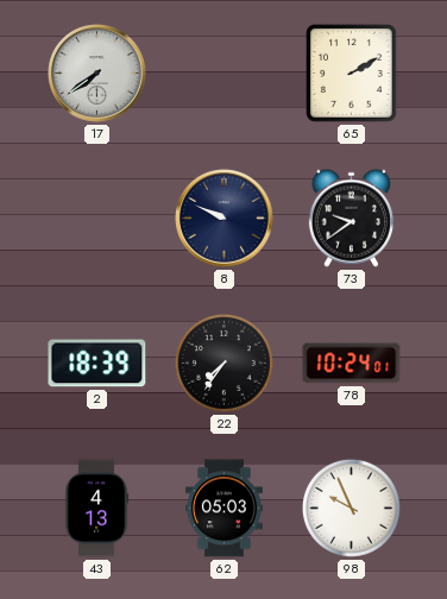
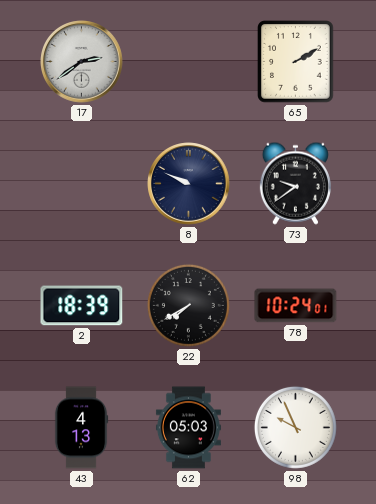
17: 7:39 -> 2:39 (82, 62)
22: 7:36 -> 7:40 (188, 305)
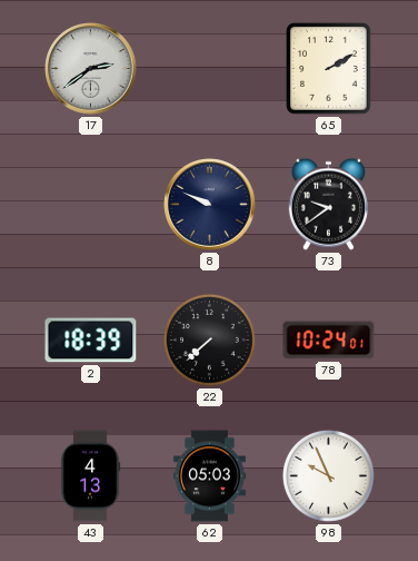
22: 7:40 -> 7:38 (209, 339)
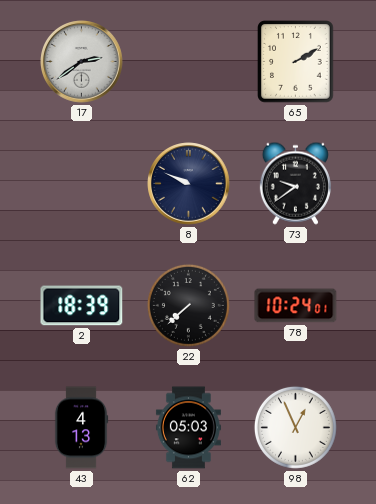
98: 9:56 -> 12:56 (295, 427)
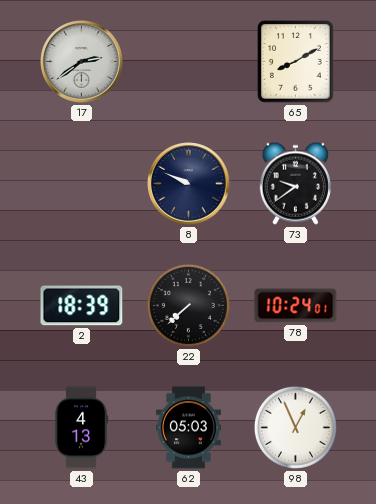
65: 2:10 -> 8:10 (296, 62)
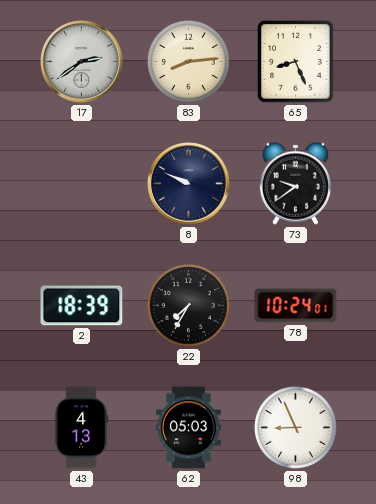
83: none -> 8:14 (188, 61)
65: 8:10 -> 8:26 (296, 62)
22: 7:38 -> 7:35 (188, 305)
98: 12:56 -> 8:56 (295, 427)
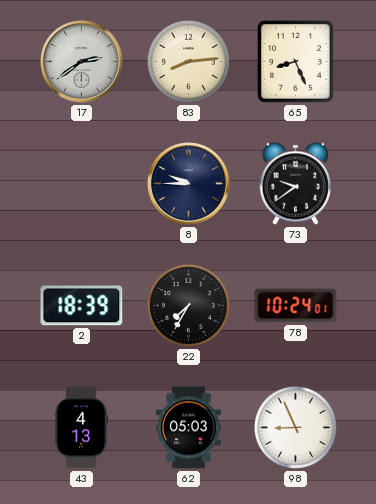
8: 9:49 -> 9:45 (189, 184)
